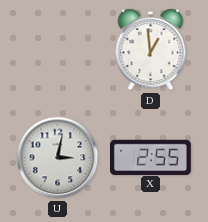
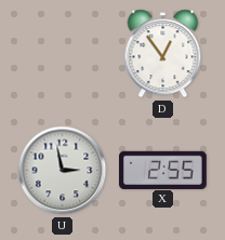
D: 12:59 -> 12:54 (163, 54)
U: 3:02 -> 2:58 (63, 171)
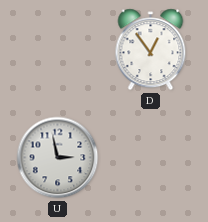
X: 2:55 -> none (163, 170)
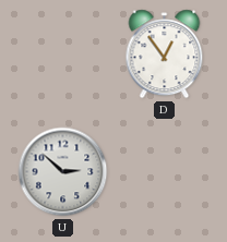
U: 2:58 -> 2:52 (63, 172)
